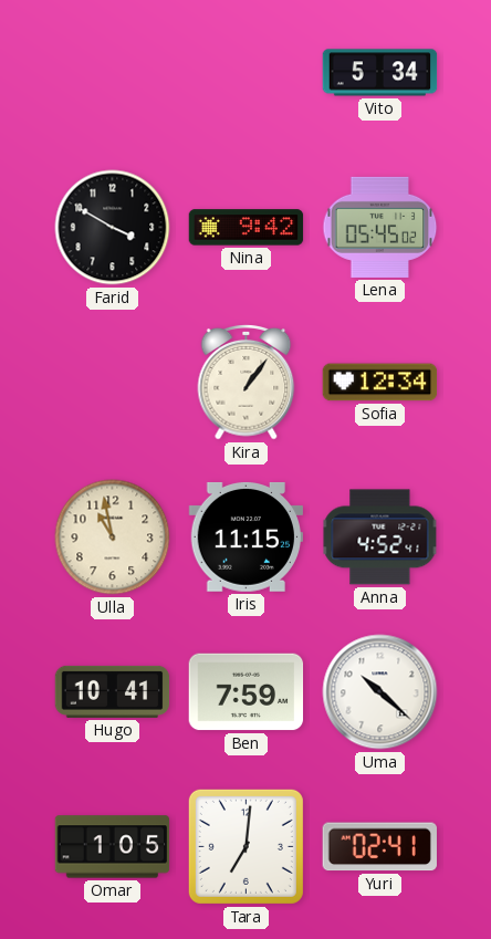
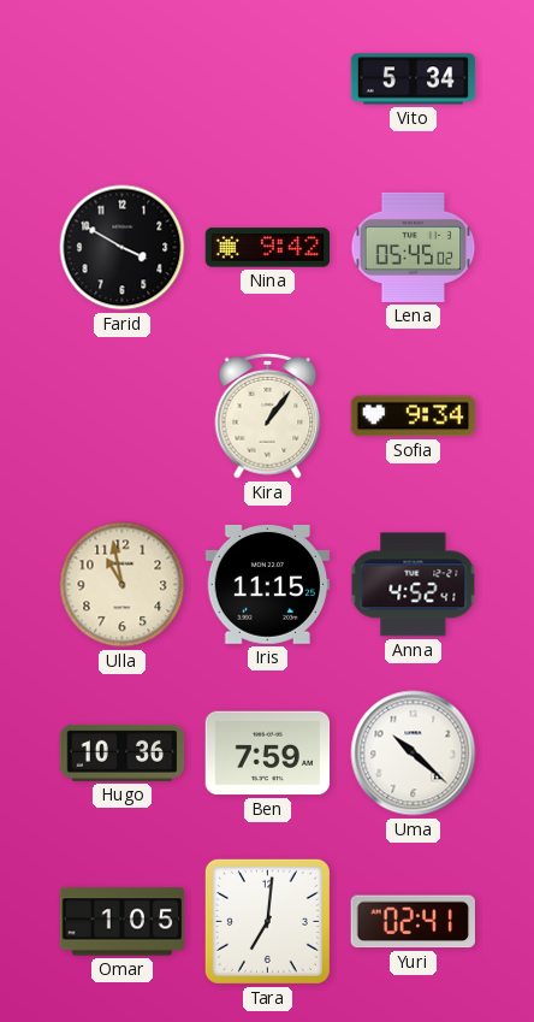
Sofia: 12:34 -> 9:34 (414, 417)
Hugo: 10:41 -> 10:36 (123, 752)
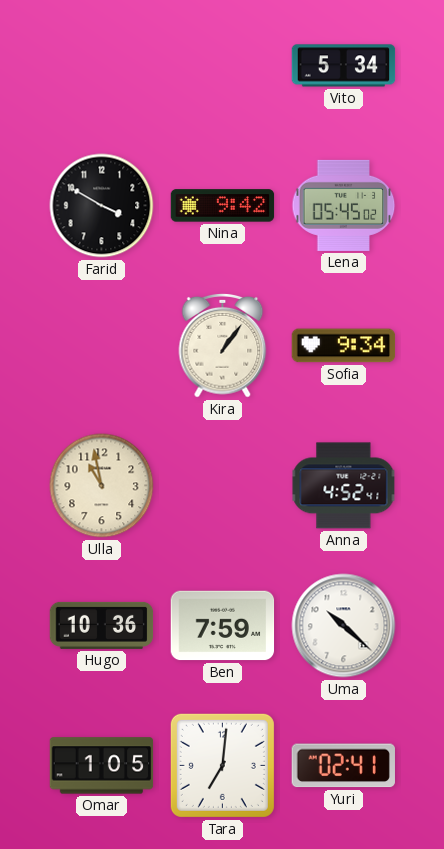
Iris: 11:15 -> none (267, 584)
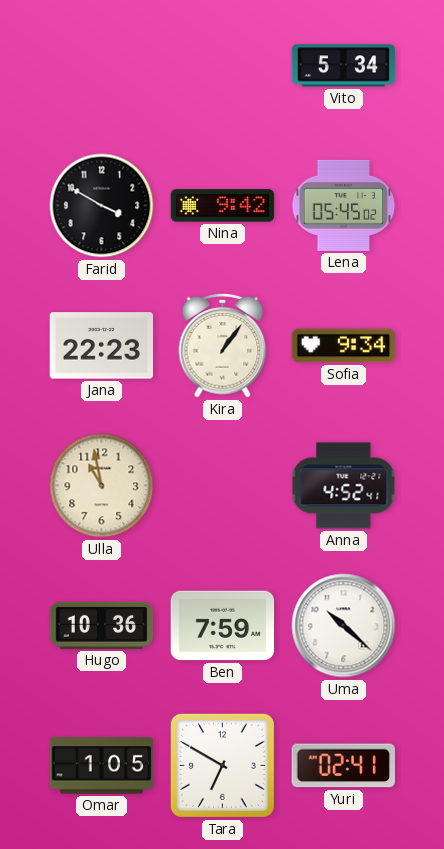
Jana: none -> 22:23 (102, 346)
Tara: 7:01 -> 6:50 (222, 765)
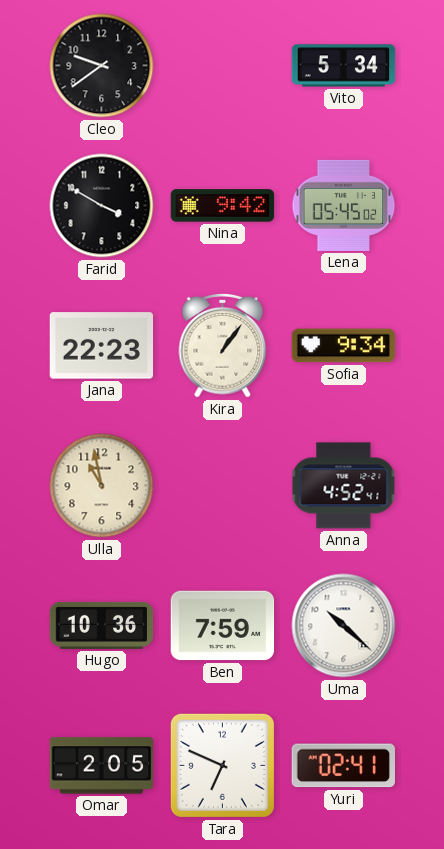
Cleo: none -> 9:39 (102, 66)
Omar: 1:05 -> 2:05 (102, 766)
Tara: 6:50 -> 6:49 (222, 765)
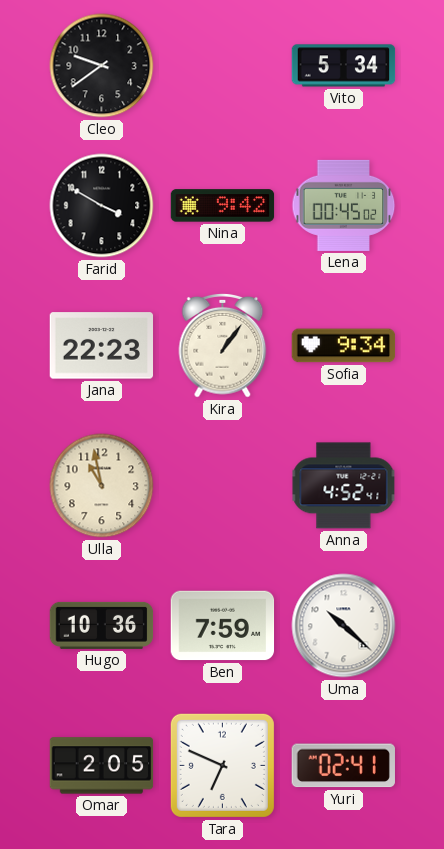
Lena: 05:45 -> 00:45 (344, 205)
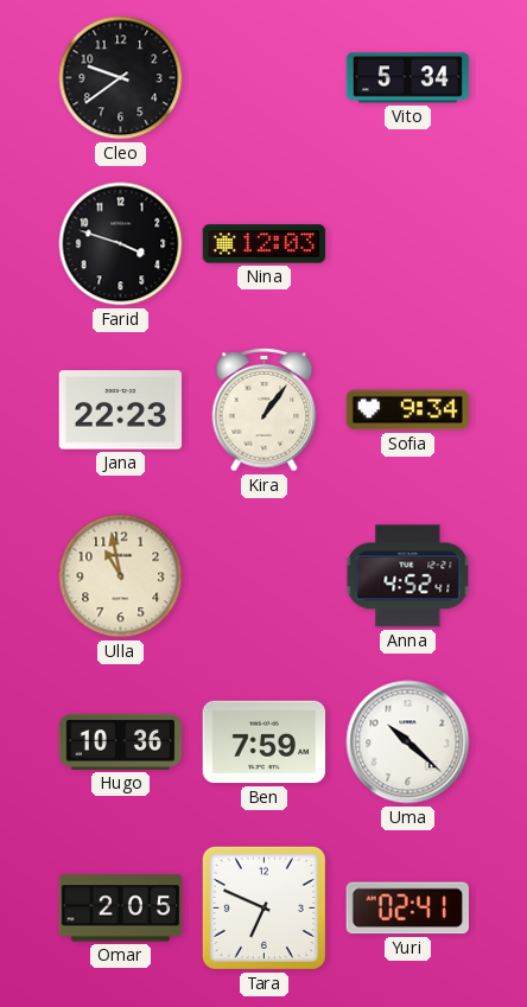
Farid: 3:50 -> 3:48 (121, 244)
Nina: 9:42 -> 12:03 (265, 244)
Lena: 00:45 -> none (344, 205)
